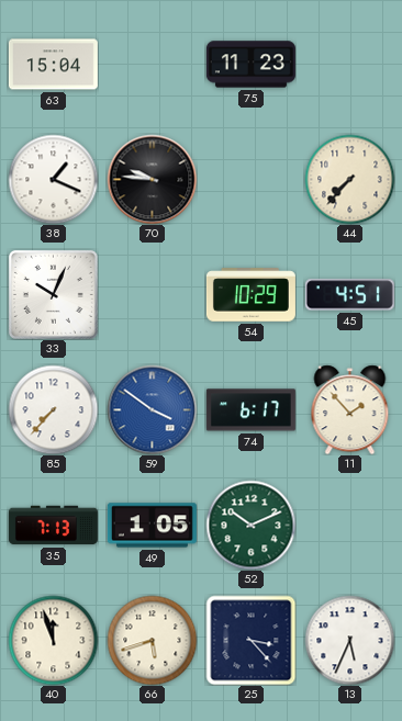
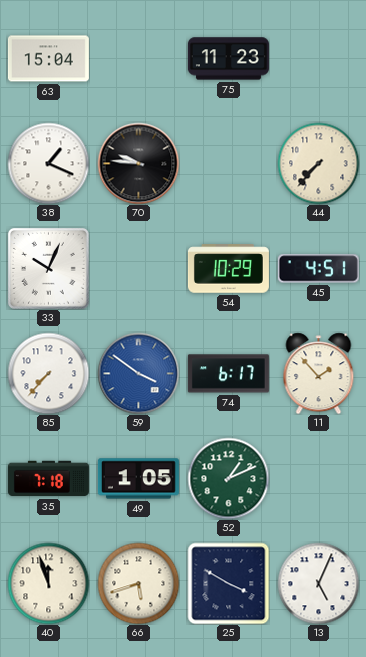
35: 7:13 -> 7:18 (48, 479)
52: 10:11 -> 1:11 (228, 478)
25: 3:23 -> 3:50 (228, 583)
13: 5:34 -> 5:04 (318, 583)
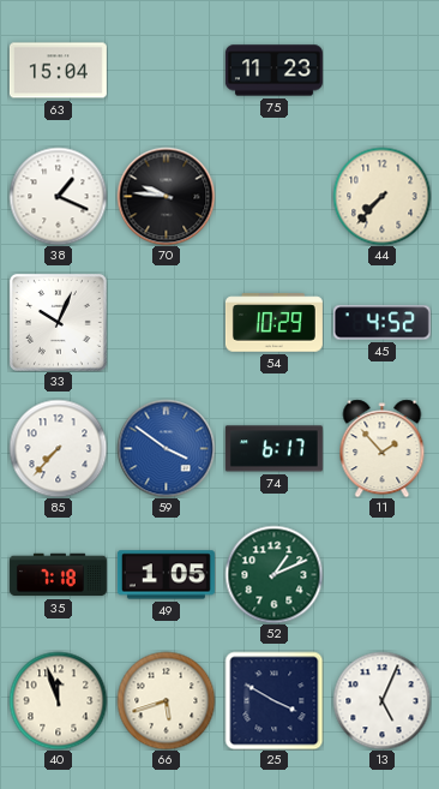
45: 4:51 -> 4:52 (381, 323)
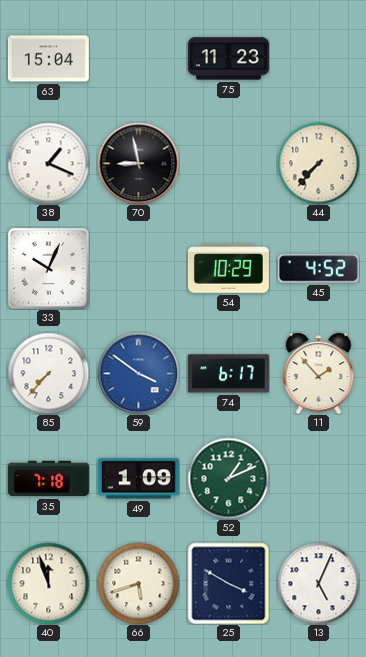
70: 9:46 -> 8:58 (138, 163)
49: 1:05 -> 1:09 (138, 479)
